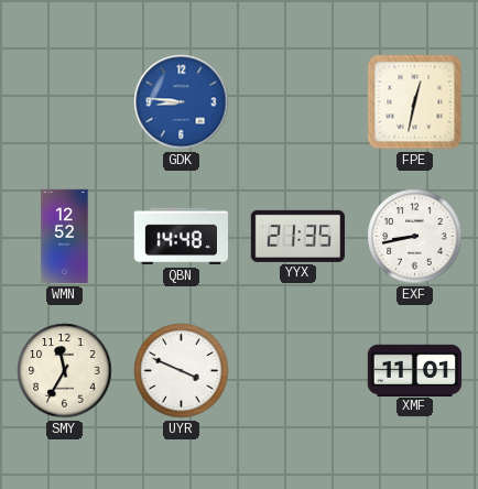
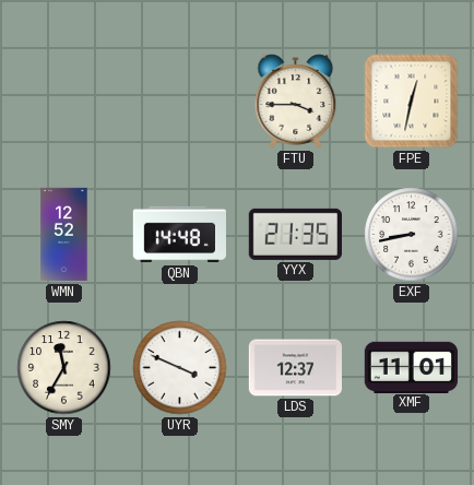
GDK: 8:46 -> none (182, 102)
FTU: none -> 3:45 (296, 102)
LDS: none -> 12:37 (295, 368)
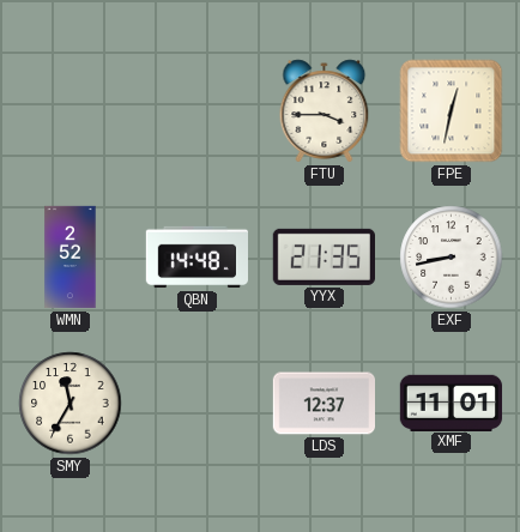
WMN: 12:52 -> 2:52 (71, 258)
UYR: 3:49 -> none (180, 368)
